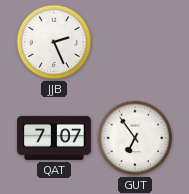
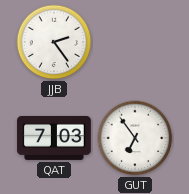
JJB: 2:26 -> 2:24 (54, 42)
QAT: 7:07 -> 7:03 (54, 138)
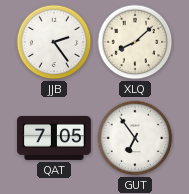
XLQ: none -> 8:08 (135, 42)
QAT: 7:03 -> 7:05 (54, 138)
